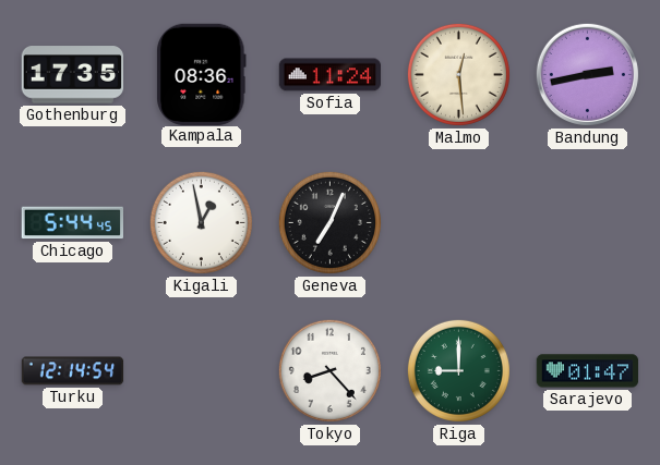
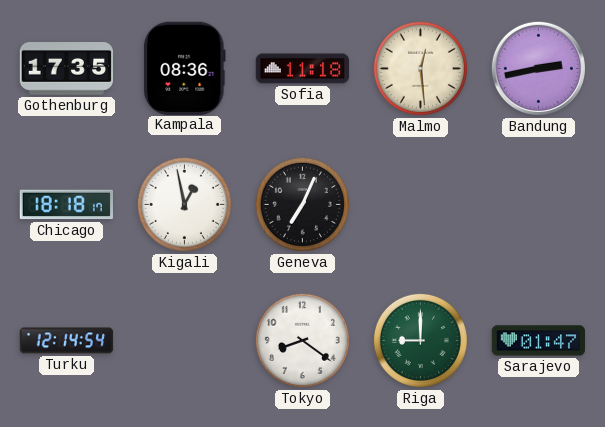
Sofia: 11:24 -> 11:18 (303, 69)
Chicago: 5:44 -> 18:18 (66, 205)
Tokyo: 8:23 -> 8:21 (302, 340)
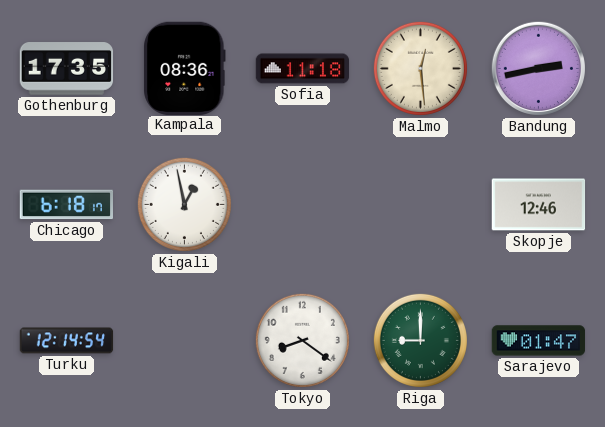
Chicago: 18:18 -> 6:18 (66, 205)
Geneva: 7:04 -> none (302, 204)
Skopje: none -> 12:46 (539, 205)
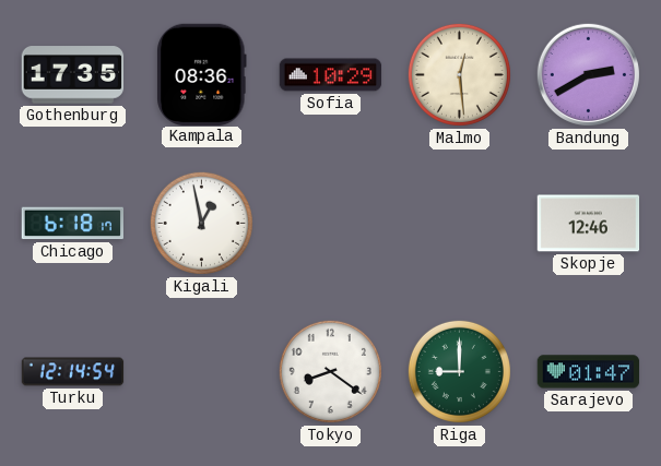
Sofia: 11:18 -> 10:29 (331, 75)
Bandung: 2:43 -> 2:40 (588, 74)
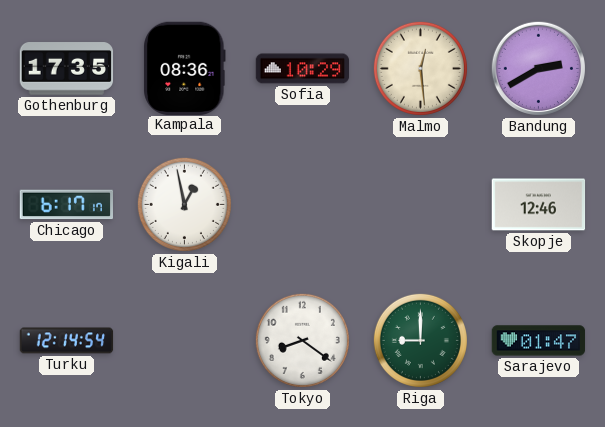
Chicago: 6:18 -> 6:17 (66, 205)
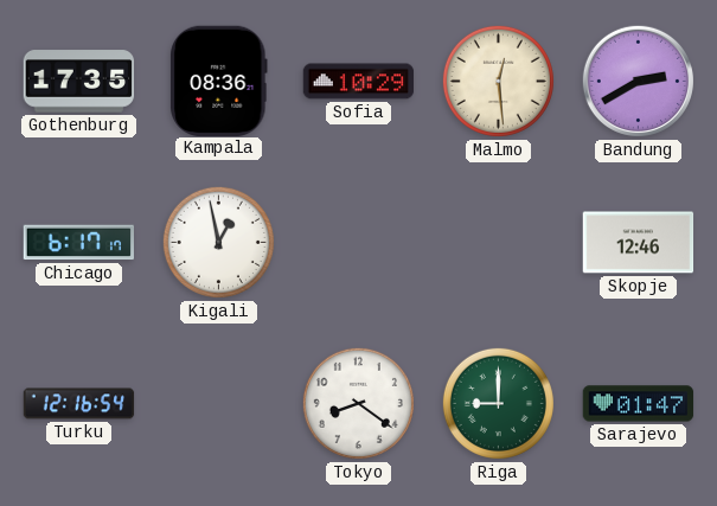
Turku: 12:14 -> 12:16 (79, 404)
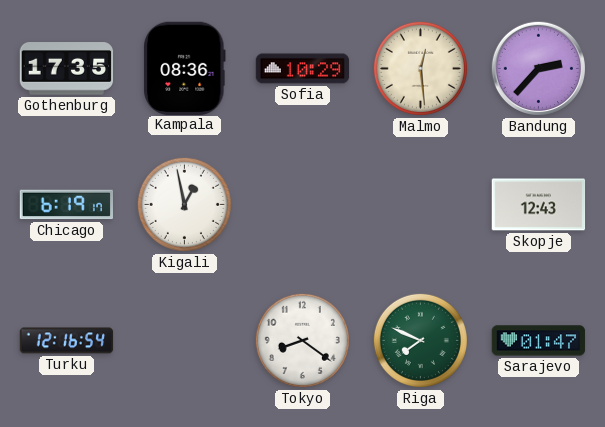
Bandung: 2:40 -> 2:37 (538, 68)
Chicago: 6:17 -> 6:19 (66, 205)
Skopje: 12:46 -> 12:43 (539, 205)
Riga: 9:00 -> 7:49 (420, 340)
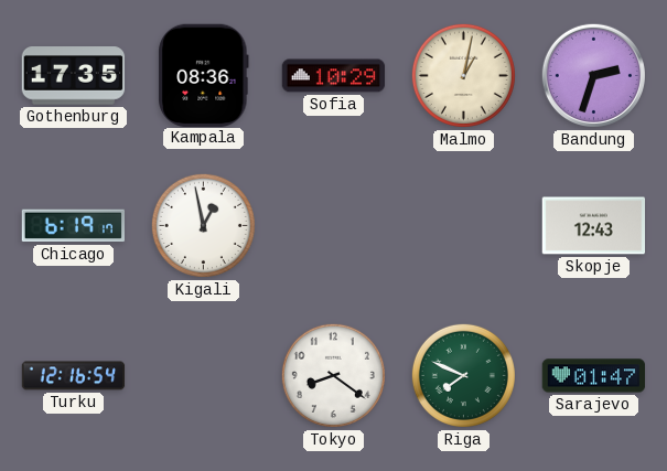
Malmo: 12:29 -> 1:02 (463, 75)
Bandung: 2:37 -> 2:33 (593, 75)
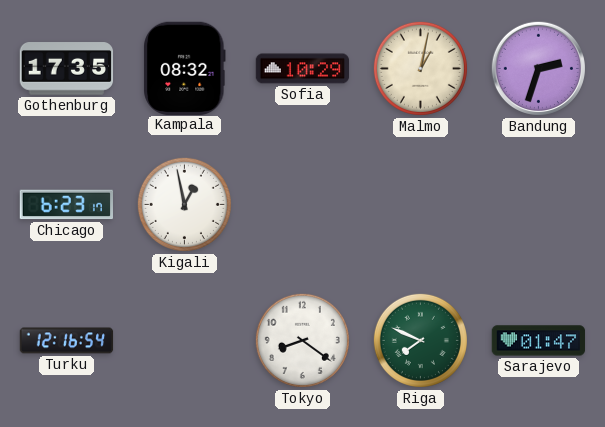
Kampala: 08:36 -> 08:32 (185, 68)
Chicago: 6:19 -> 6:23 (66, 205)
Skopje: 12:43 -> none (594, 226)
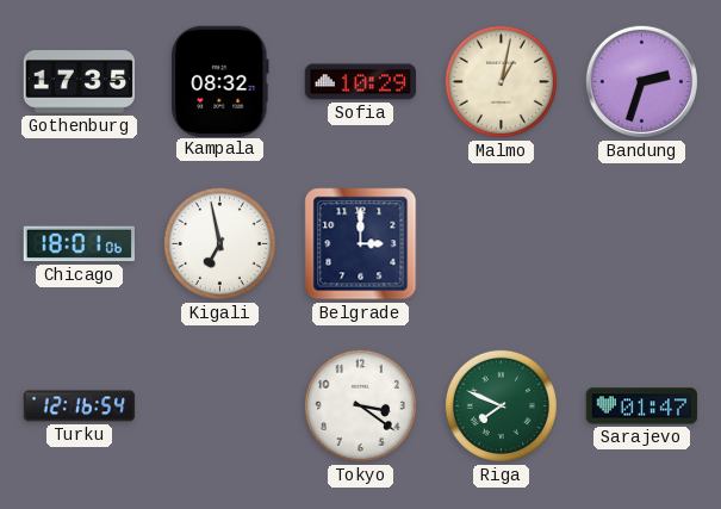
Chicago: 6:23 -> 18:01 (79, 244)
Kigali: 12:58 -> 6:58 (219, 243)
Belgrade: none -> 3:00 (361, 244)
Tokyo: 8:21 -> 3:21 (360, 405)
